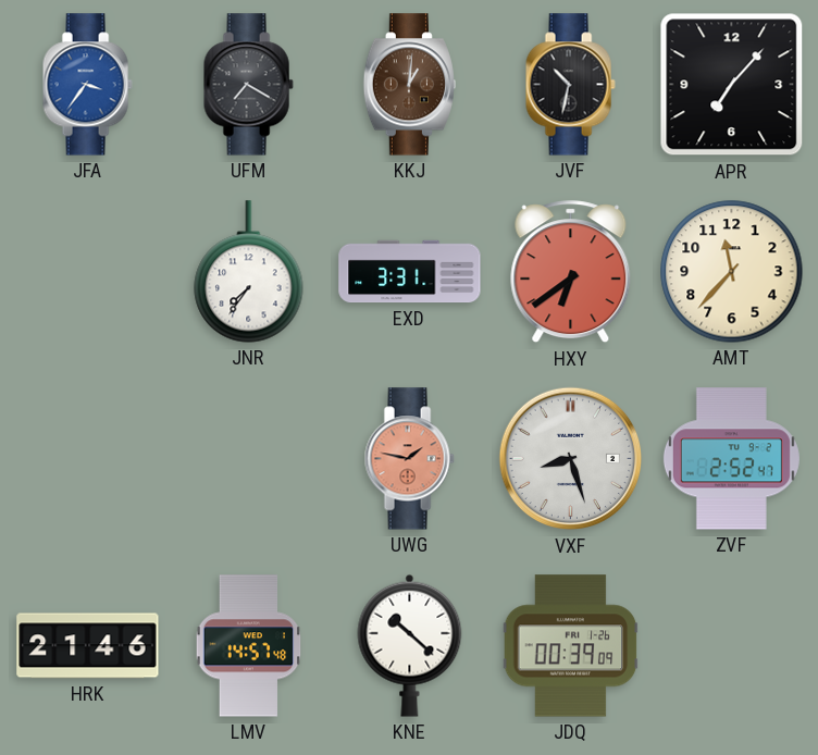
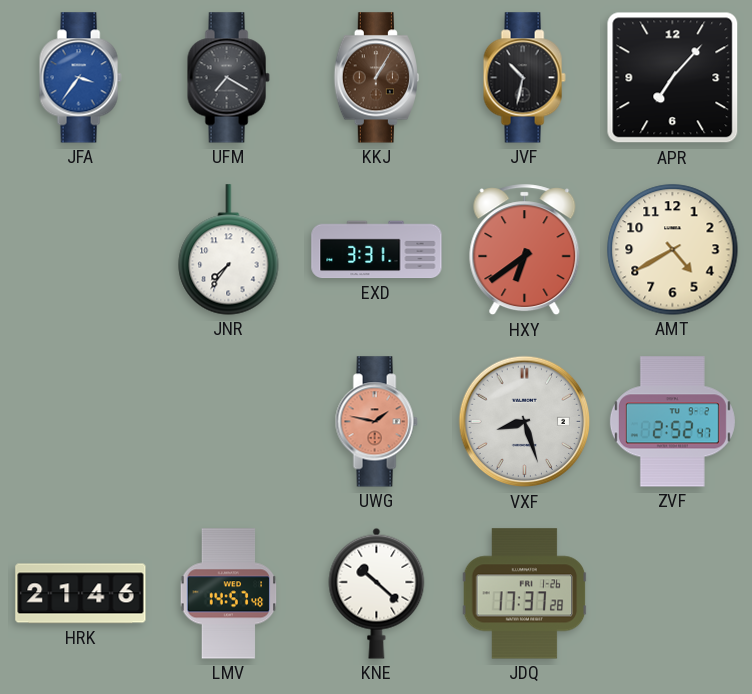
KKJ: 1:01 -> 1:05 (376, 78)
AMT: 11:37 -> 4:40 (673, 250)
JDQ: 00:39 -> 17:37 (525, 594)
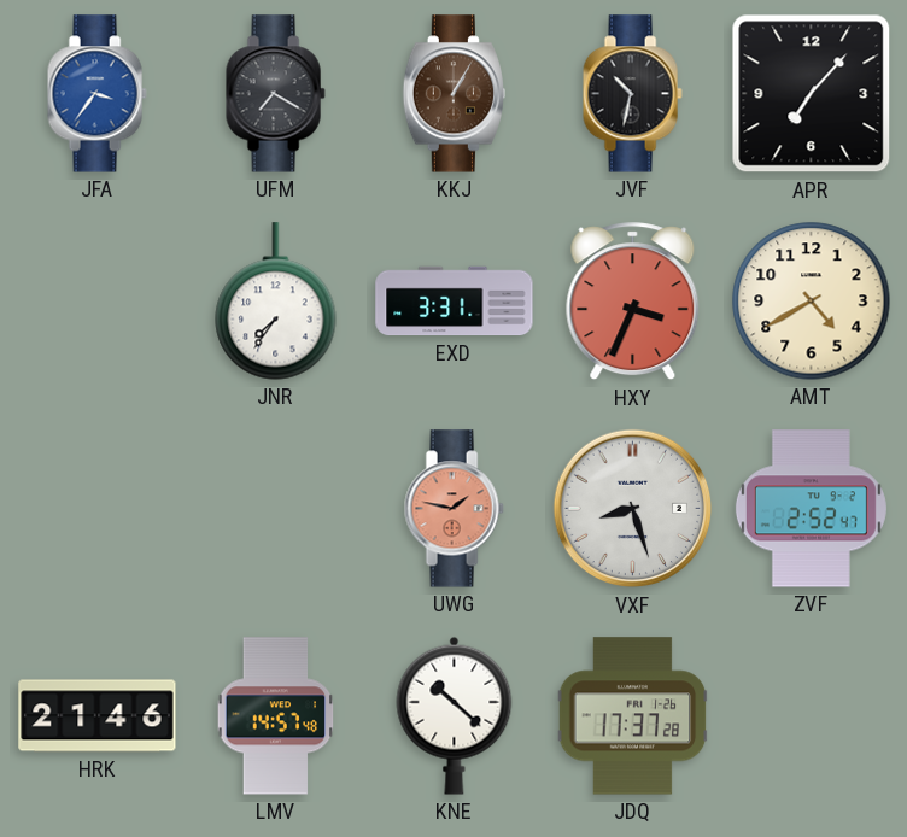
HXY: 6:39 -> 3:34 (633, 302)
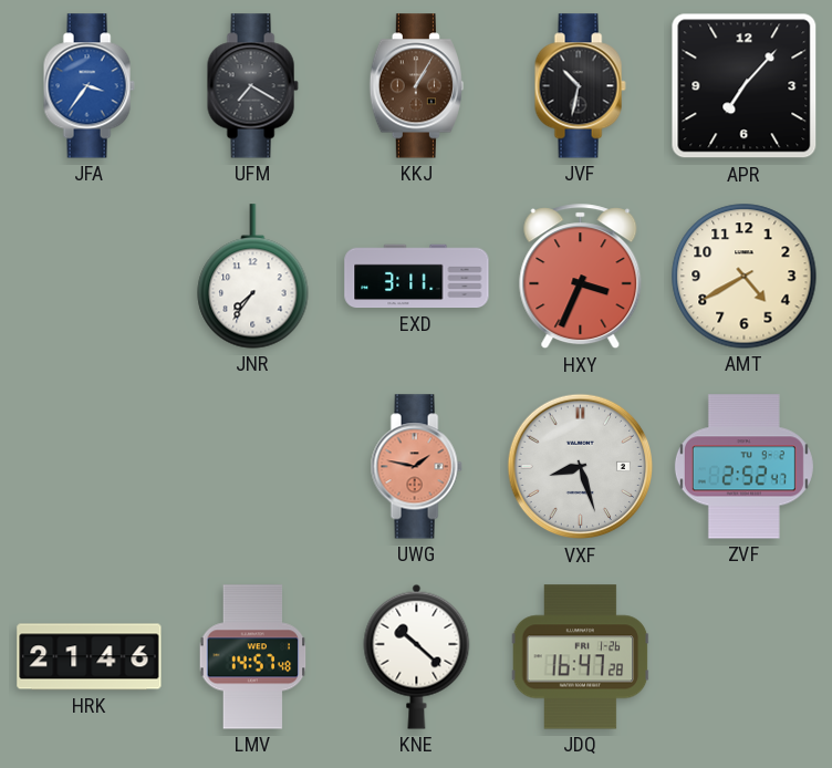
EXD: 3:31 -> 3:11 (417, 277)
JDQ: 17:37 -> 16:47 (581, 657)
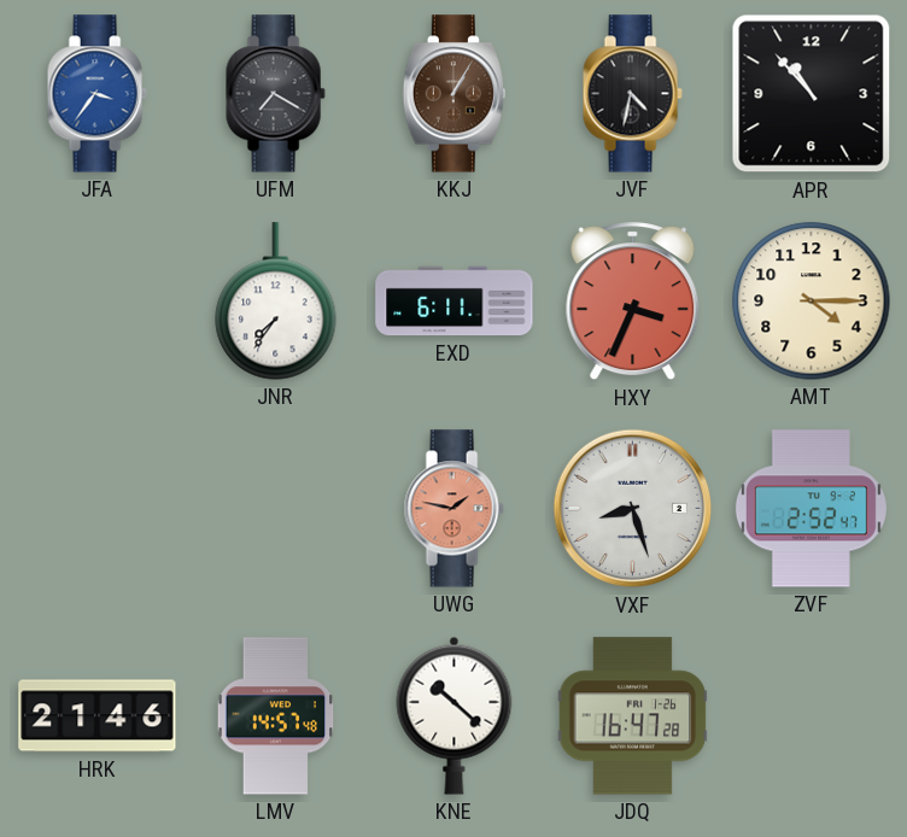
JVF: 10:32 -> 4:32 (632, 94)
APR: 7:07 -> 10:53 (812, 94)
EXD: 3:11 -> 6:11 (455, 302)
AMT: 4:40 -> 4:15 (812, 302)
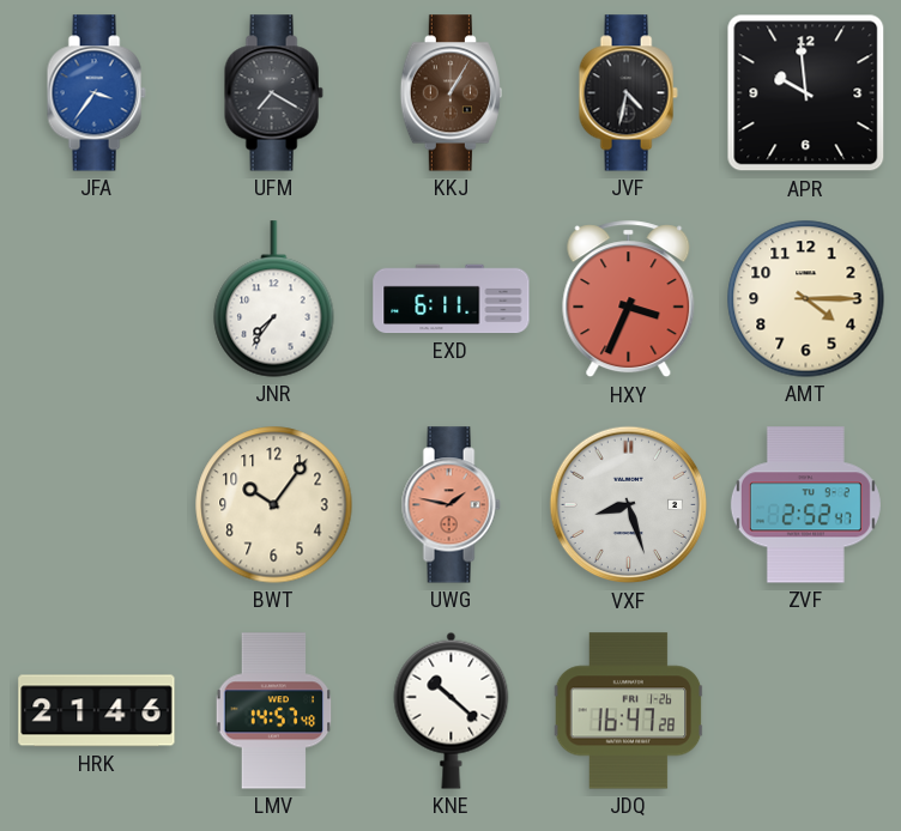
APR: 10:53 -> 9:59 (806, 93)
BWT: none -> 10:06 (274, 505)
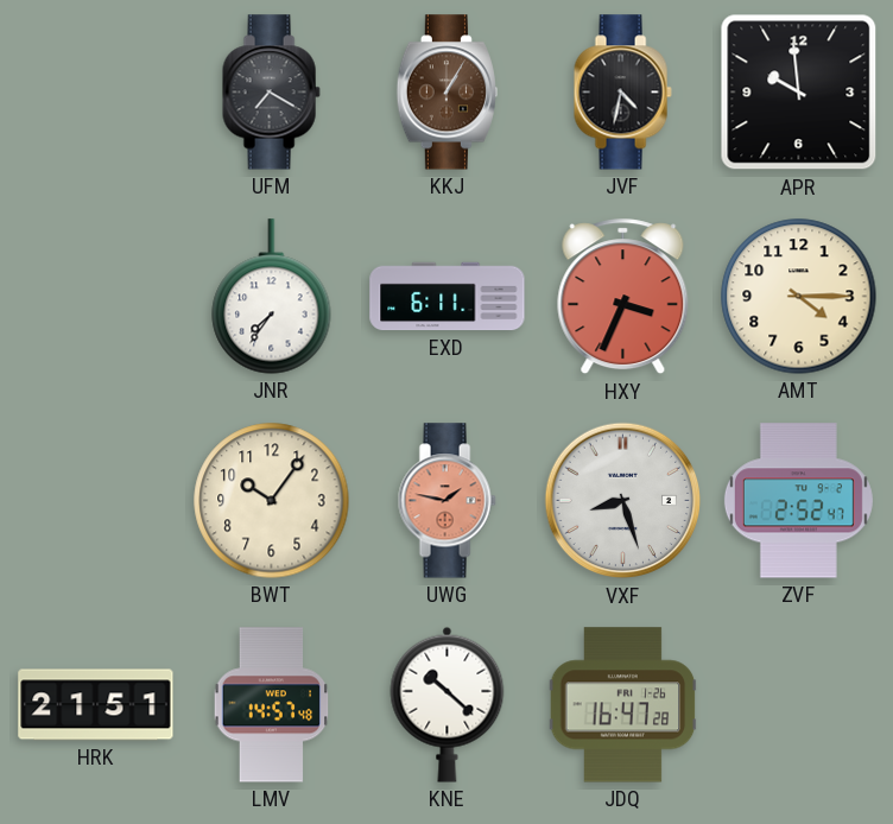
JFA: 3:36 -> none (96, 93)
HRK: 21:46 -> 21:51 (96, 705)
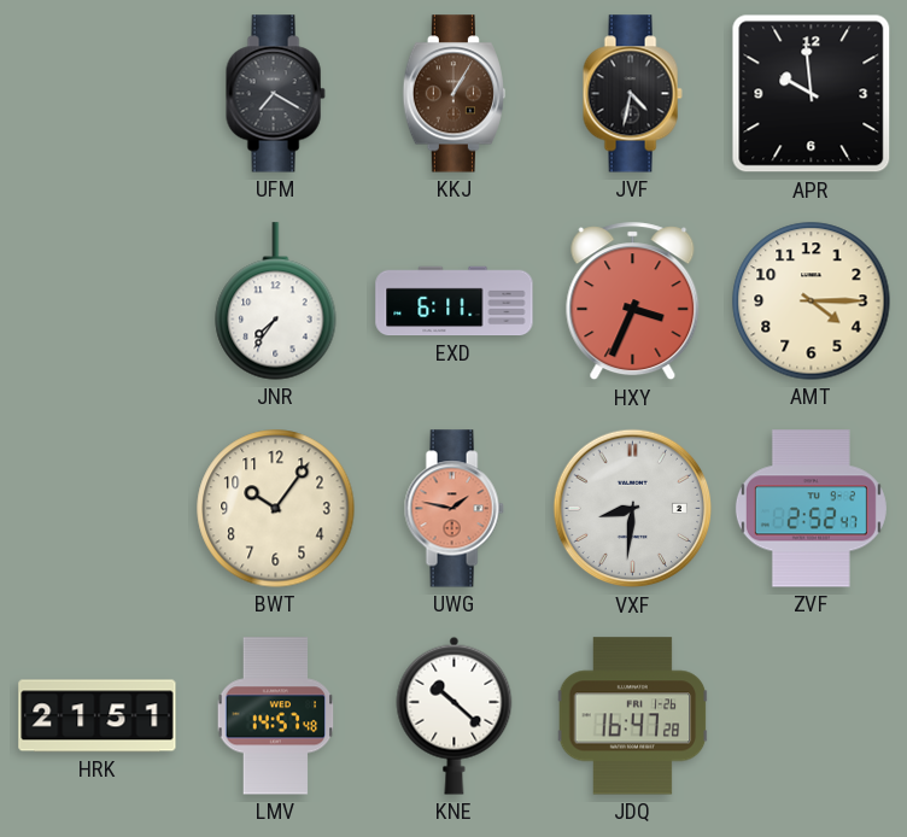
VXF: 8:27 -> 8:31 (633, 509)
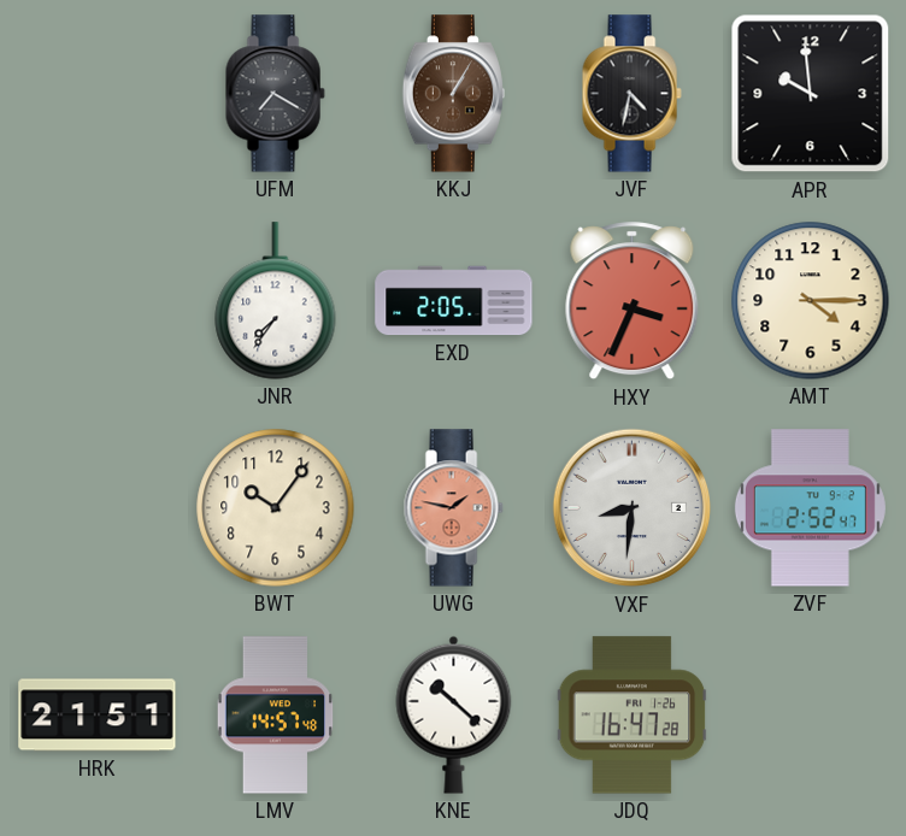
EXD: 6:11 -> 2:05 (454, 301)
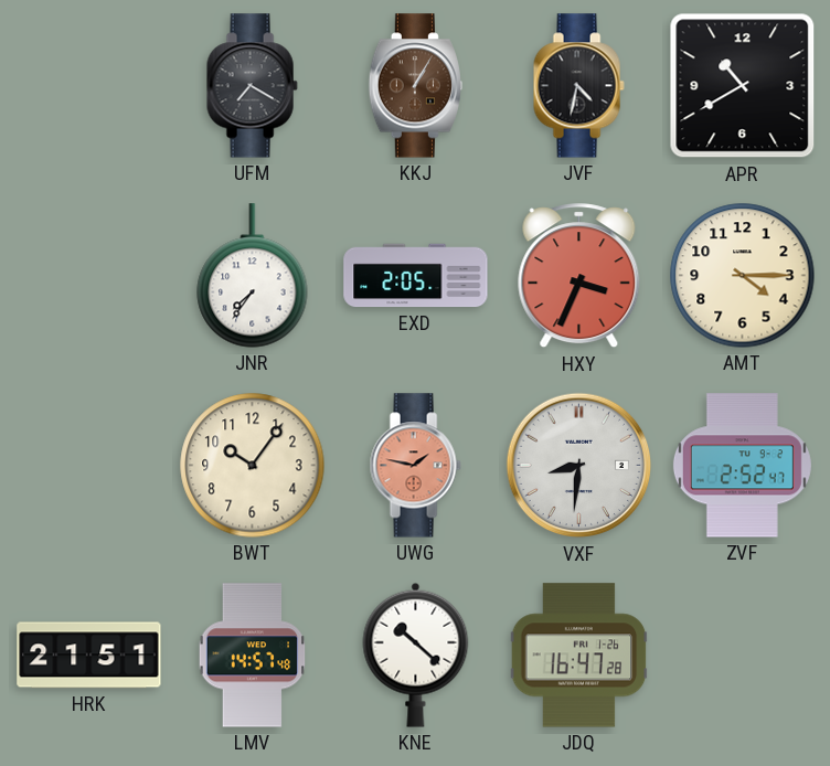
APR: 9:59 -> 10:40 (743, 86)
